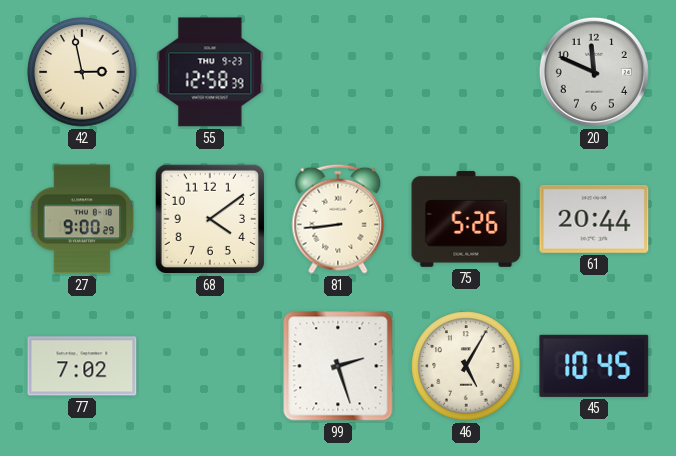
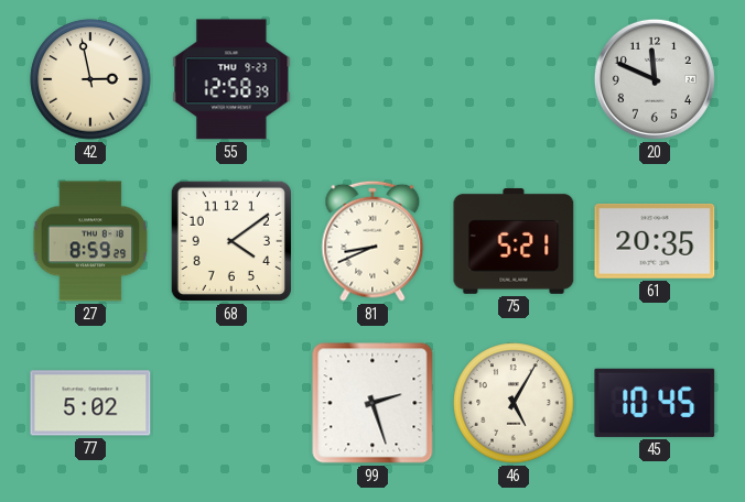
27: 9:00 -> 8:59 (90, 241)
81: 8:44 -> 8:41 (372, 241)
75: 5:26 -> 5:21 (514, 241)
61: 20:44 -> 20:35 (655, 241)
77: 7:02 -> 5:02 (90, 403)
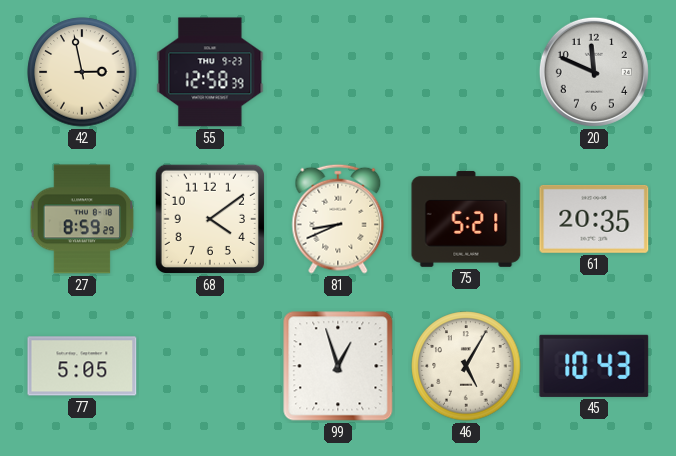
77: 5:02 -> 5:05 (82, 366)
99: 2:27 -> 12:57 (338, 366)
45: 10:45 -> 10:43 (594, 366)
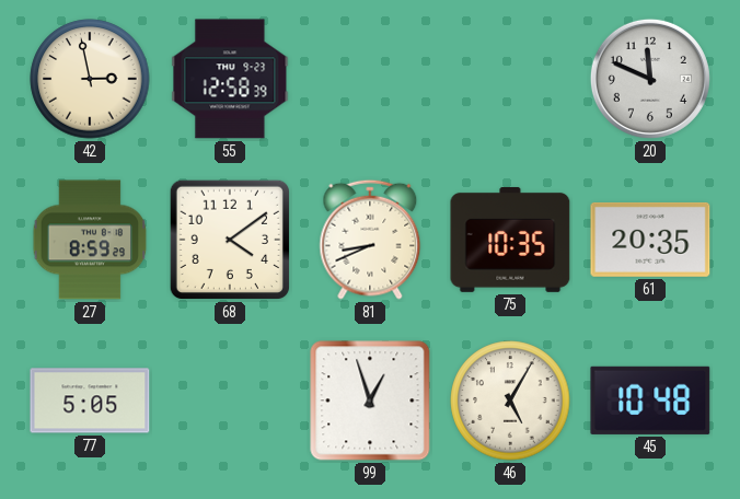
75: 5:21 -> 10:35 (510, 240)
45: 10:43 -> 10:48 (650, 401)
